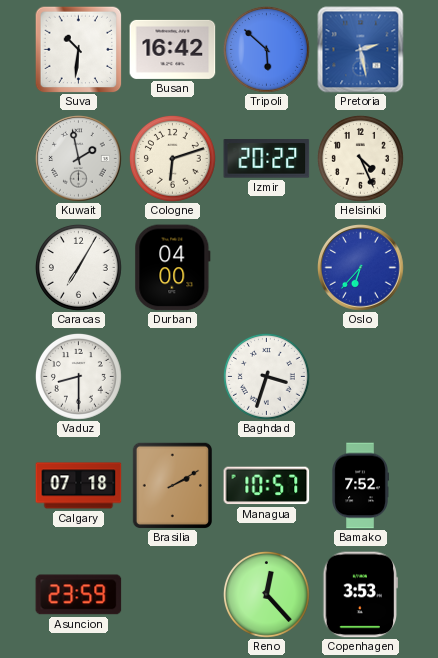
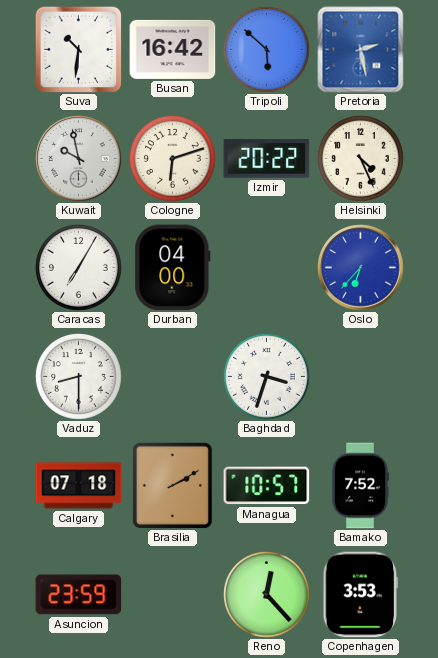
Kuwait: 1:58 -> 9:58 (79, 159)
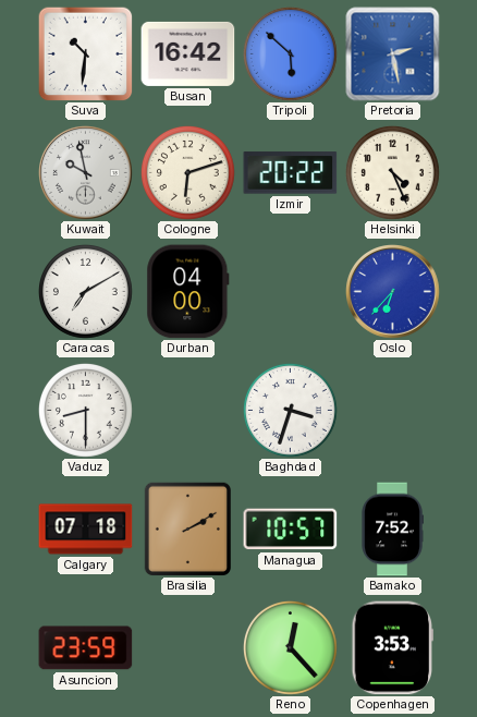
Caracas: 7:05 -> 7:10 (85, 291)
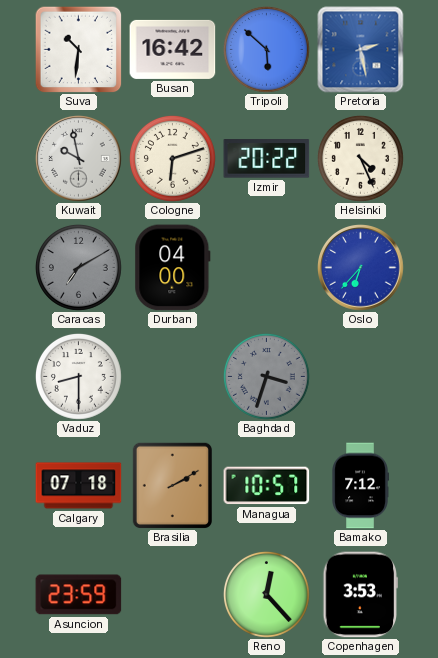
Caracas dial: white -> grey (78, 267)
Baghdad dial: white -> grey (266, 376)
Bamako: 7:52 -> 7:12 (360, 486)
